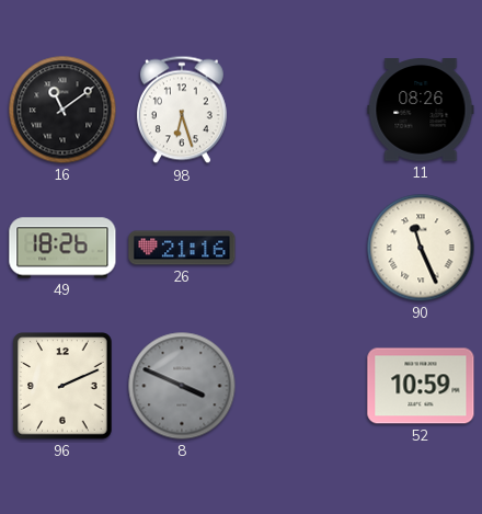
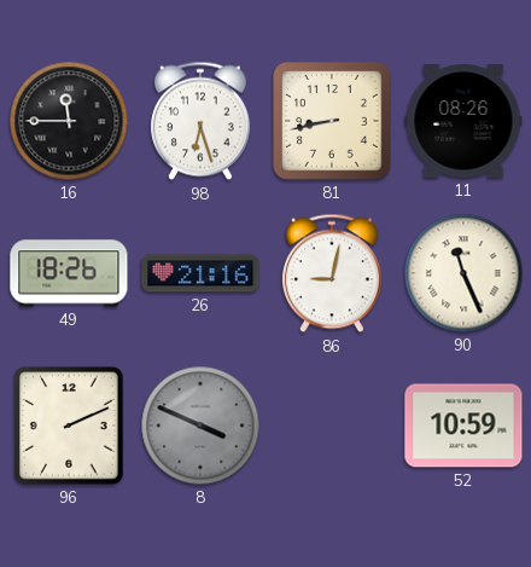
16: 11:09 -> 11:45 (69, 121)
81: none -> 8:43 (332, 121)
86: none -> 9:02 (332, 273)
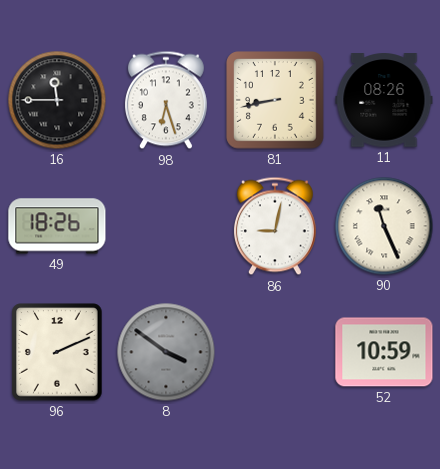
26: 21:16 -> none (200, 273)
8: 3:49 -> 3:51 (166, 352)
